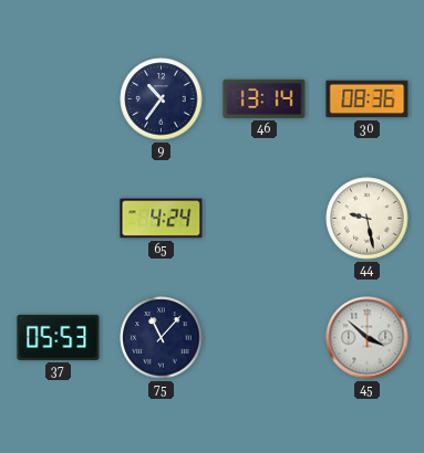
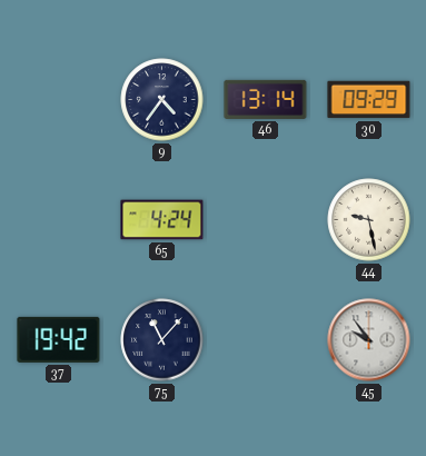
9: 10:36 -> 4:36 (162, 100)
30: 08:36 -> 09:29 (369, 100)
37: 05:53 -> 19:42 (59, 339)
45: 3:52 -> 9:54 (369, 340)
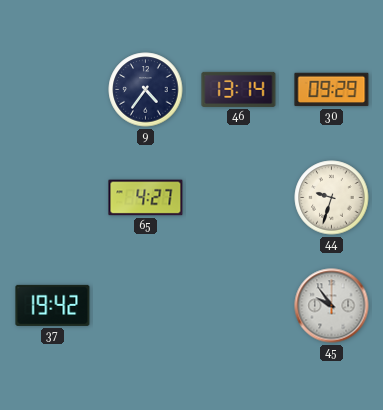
65: 4:24 -> 4:27 (146, 198)
44: 9:28 -> 9:33 (332, 198)
75: 11:07 -> none (162, 340)
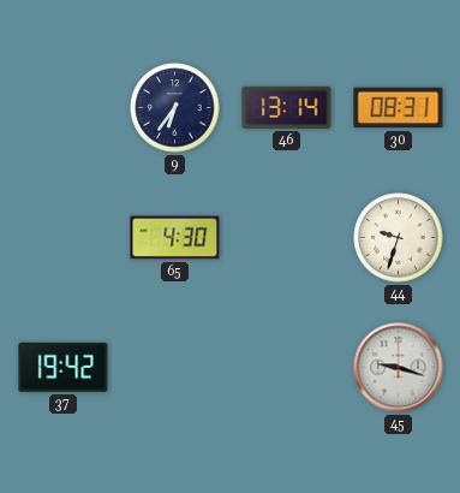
9: 4:36 -> 6:36 (175, 108)
30: 09:29 -> 08:31 (399, 108)
65: 4:27 -> 4:30 (175, 238)
45: 9:54 -> 9:18 (399, 368)
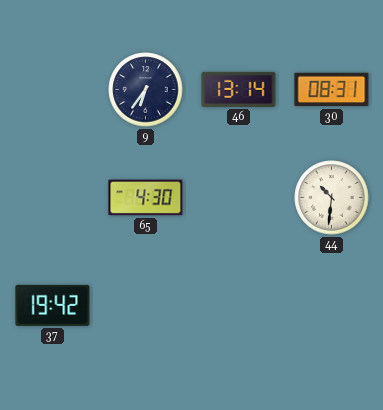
44: 9:33 -> 10:31 (332, 198)
45: 9:18 -> none (399, 368)
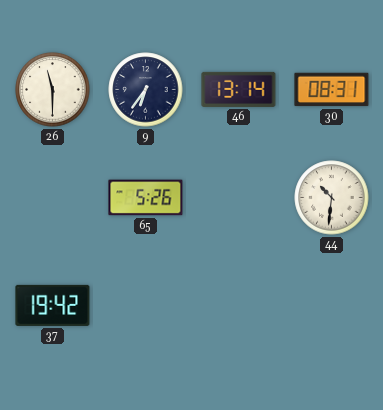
26: none -> 11:30 (53, 90)
65: 4:30 -> 5:26 (146, 198)
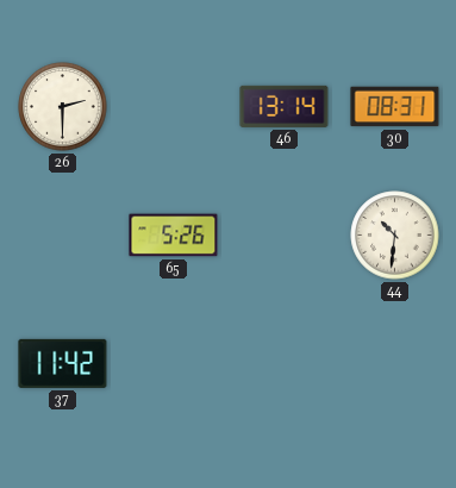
26: 11:30 -> 2:30 (63, 107)
9: 6:36 -> none (146, 90)
37: 19:42 -> 11:42 (63, 363)
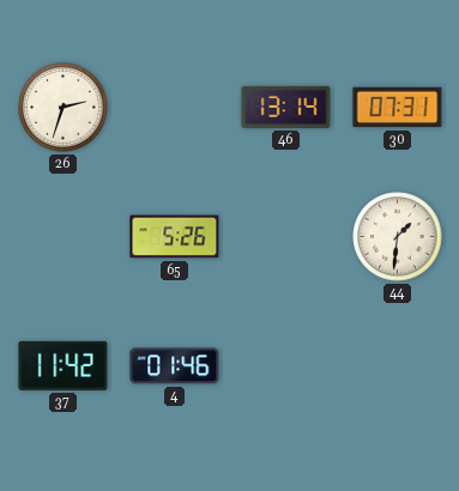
26: 2:30 -> 2:33 (64, 108)
30: 08:31 -> 07:31 (398, 108)
44: 10:31 -> 1:31 (398, 237)
4: none -> 01:46 (175, 366)
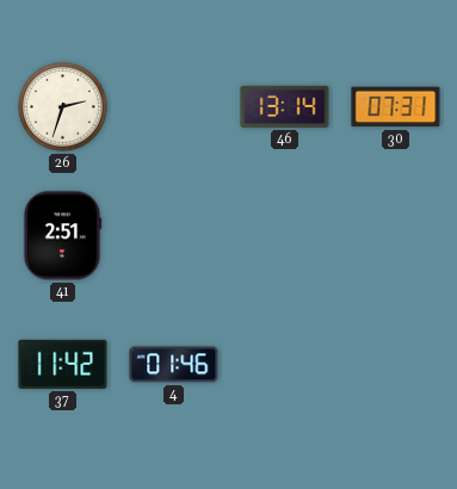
41: none -> 2:51 (62, 236)
65: 5:26 -> none (175, 237)
44: 1:31 -> none (398, 237)
